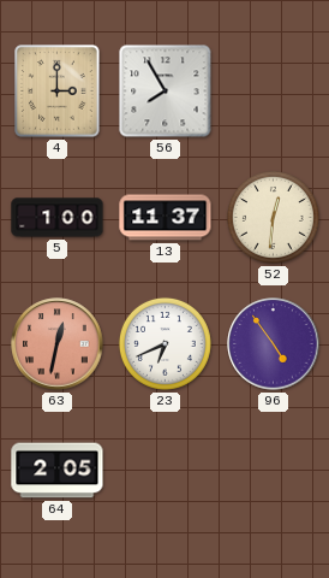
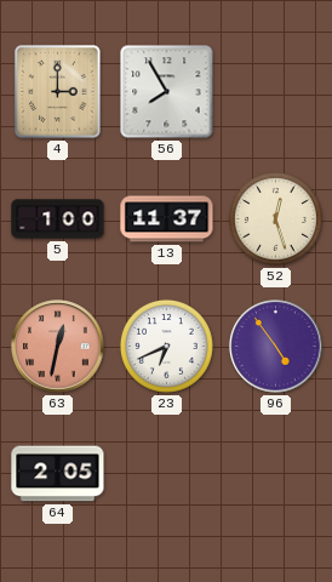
52: 12:31 -> 12:27 (275, 218)
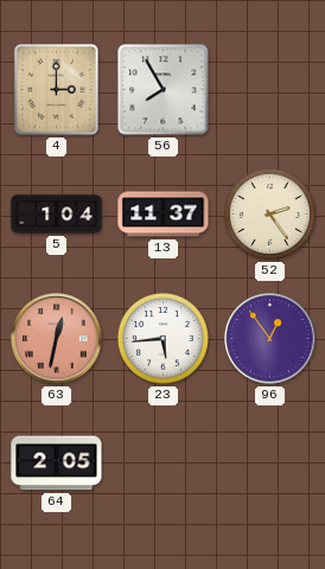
5: 1:00 -> 1:04 (57, 215)
52: 12:27 -> 2:24 (269, 213)
23: 6:41 -> 5:44 (162, 338)
96: 4:54 -> 12:54 (270, 339)
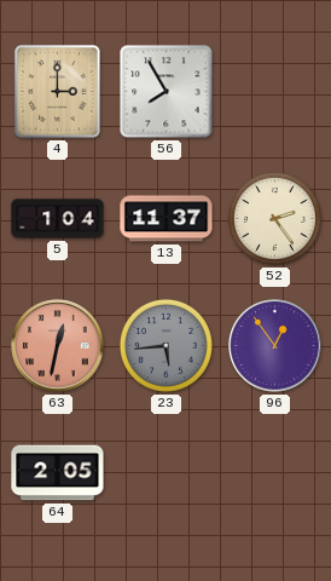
23 dial: white -> grey (165, 345)
